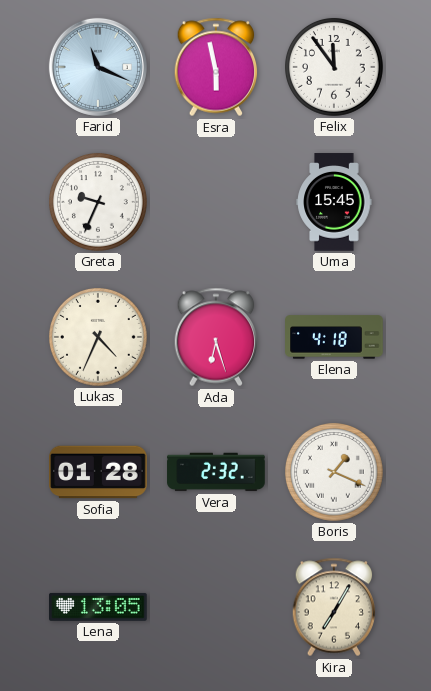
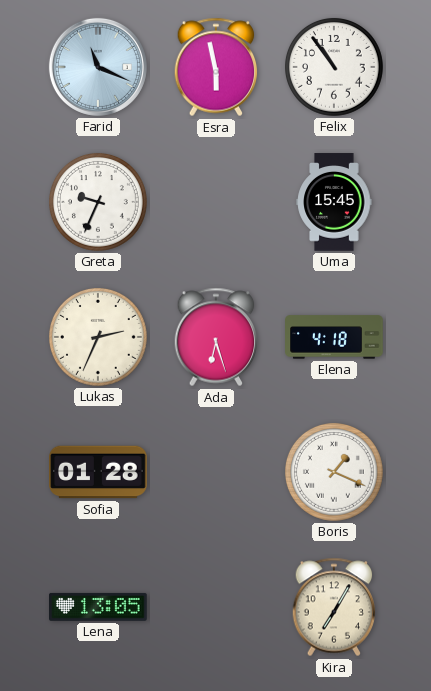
Felix: 11:54 -> 10:54 (335, 67)
Lukas: 4:34 -> 2:34 (99, 337)
Vera: 2:32 -> none (216, 472)
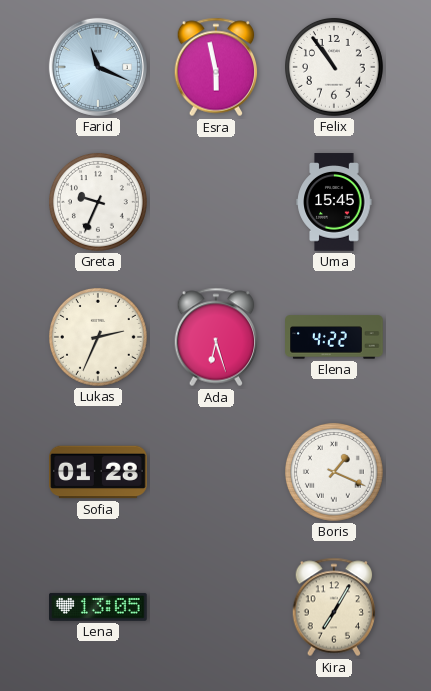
Elena: 4:18 -> 4:22 (334, 337)
